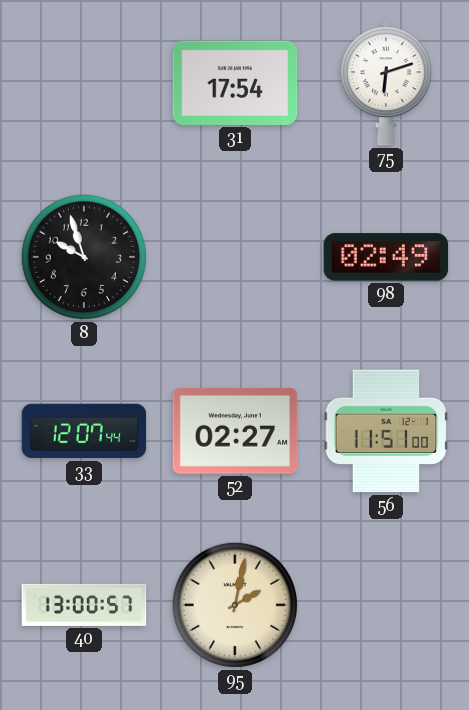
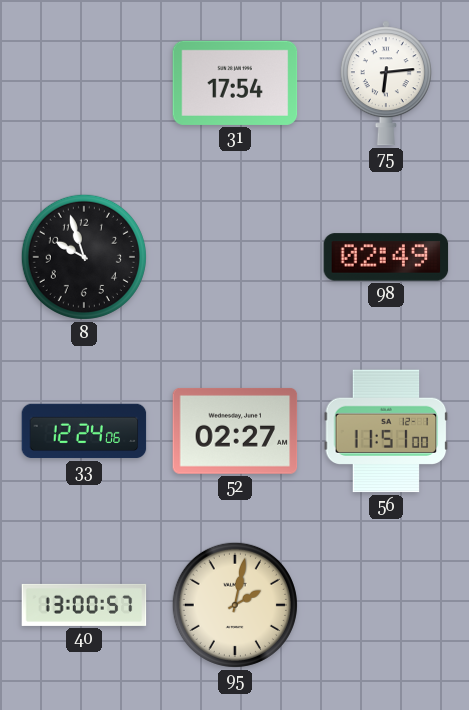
75: 6:12 -> 6:14 (386, 83)
33: 12:07 -> 12:24 (84, 431)
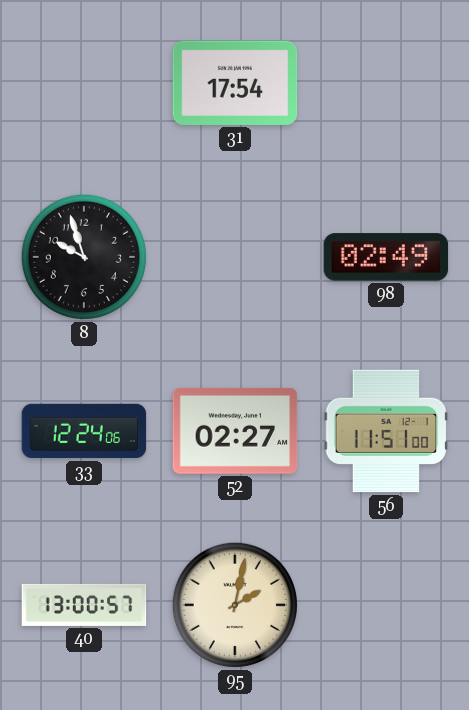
75: 6:14 -> none (386, 83)
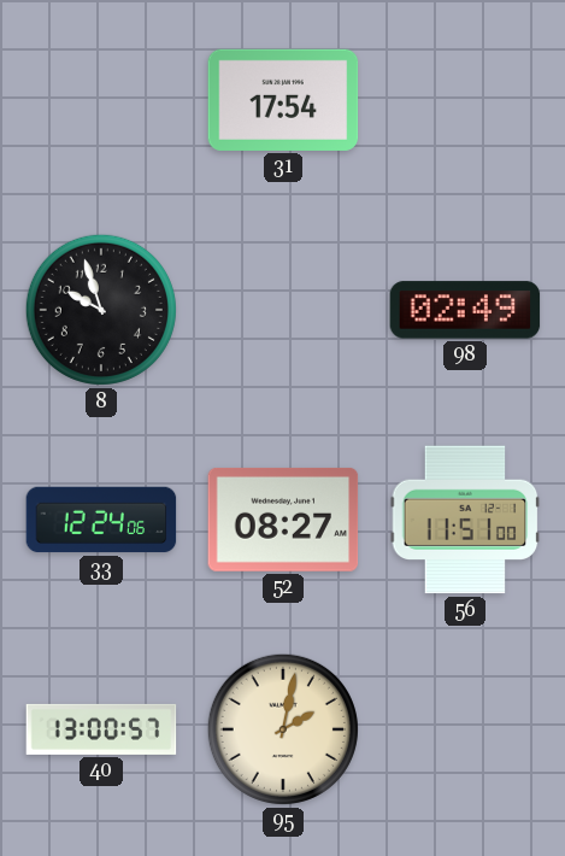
52: 02:27 -> 08:27 (283, 520)
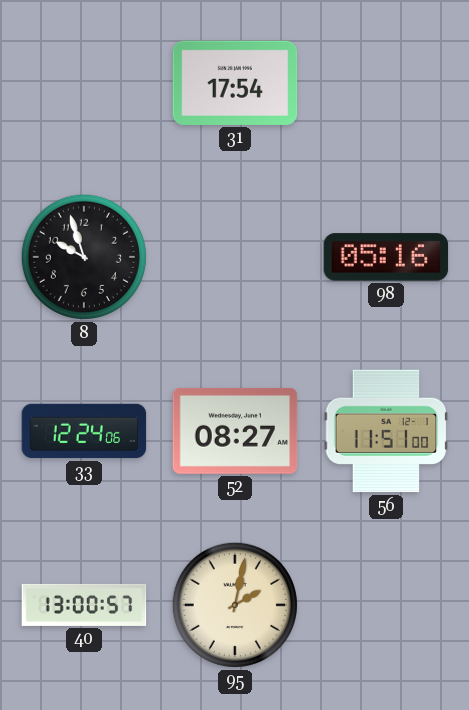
98: 02:49 -> 05:16 (386, 257)
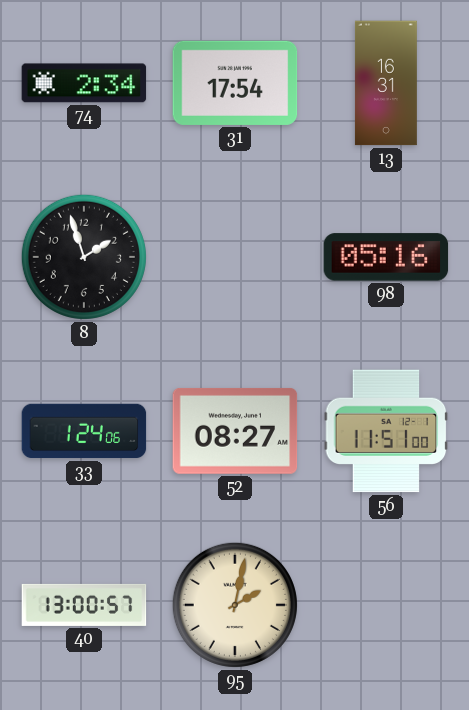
74: none -> 2:34 (84, 83)
13: none -> 16:31 (386, 83)
8: 9:57 -> 1:57 (84, 257)
33: 12:24 -> 1:24 (84, 431)
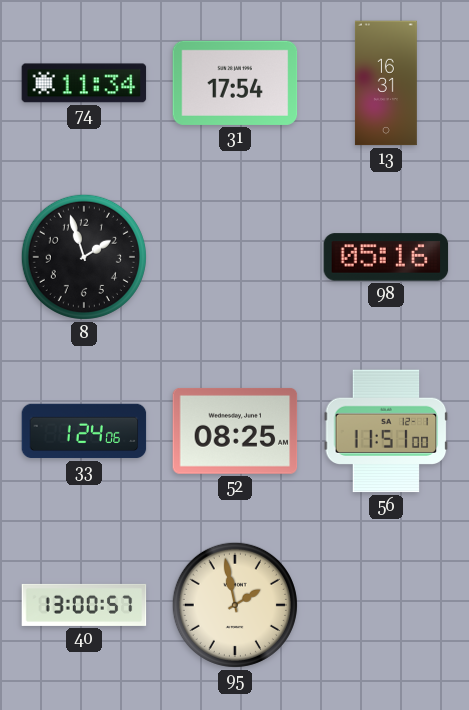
74: 2:34 -> 11:34 (84, 83)
52: 08:27 -> 08:25 (235, 431)
95: 2:02 -> 1:58 (235, 605)
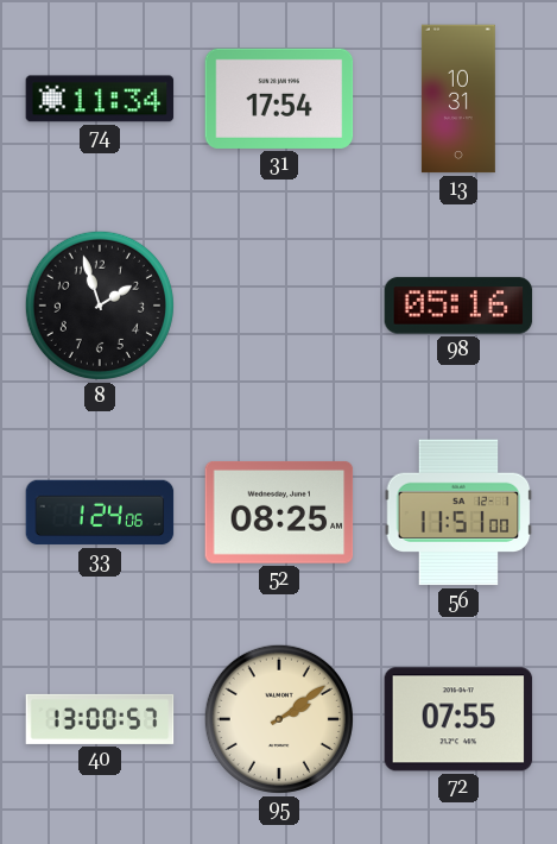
13: 16:31 -> 10:31 (458, 99)
95: 1:58 -> 2:09 (279, 719)
72: none -> 07:55 (458, 719)
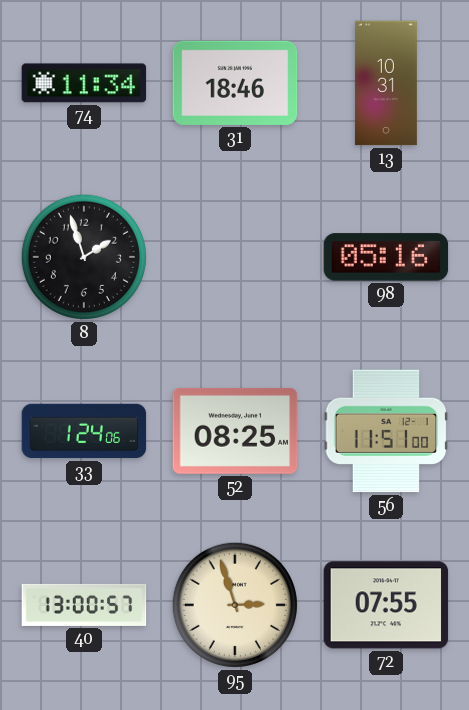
31: 17:54 -> 18:46 (235, 83)
95: 2:09 -> 2:57 (235, 605)
